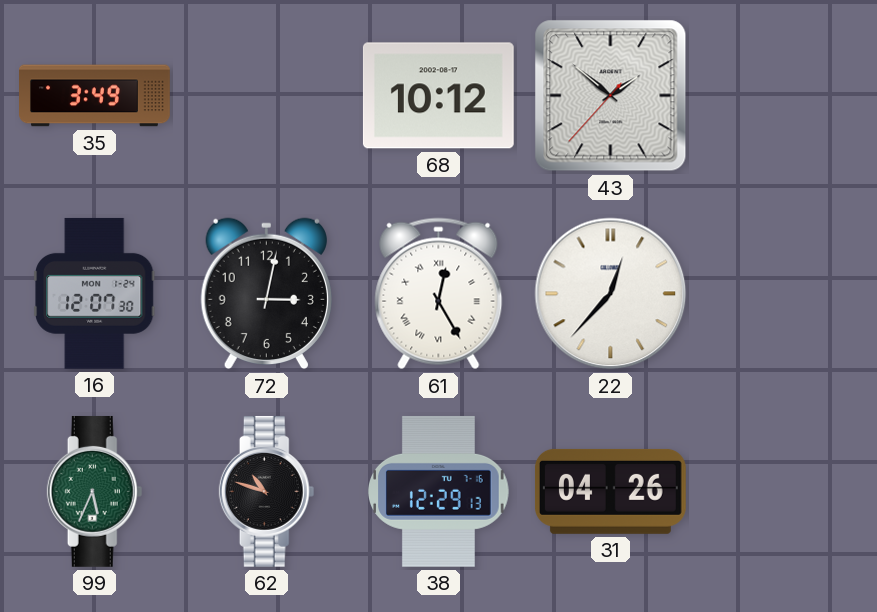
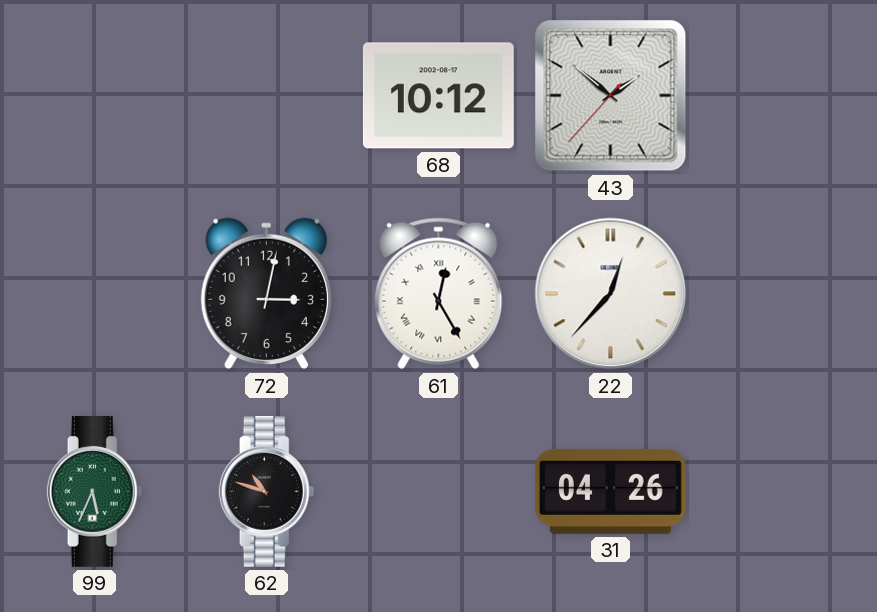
35: 3:49 -> none (95, 96)
16: 12:07 -> none (95, 293)
38: 12:29 -> none (439, 491)
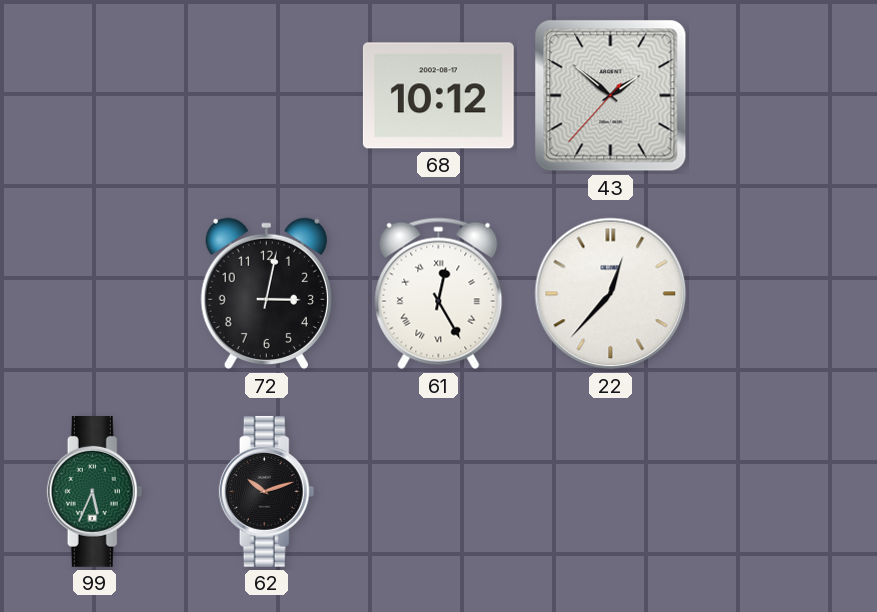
62: 10:48 -> 10:12 (267, 491)
31: 04:26 -> none (610, 491)
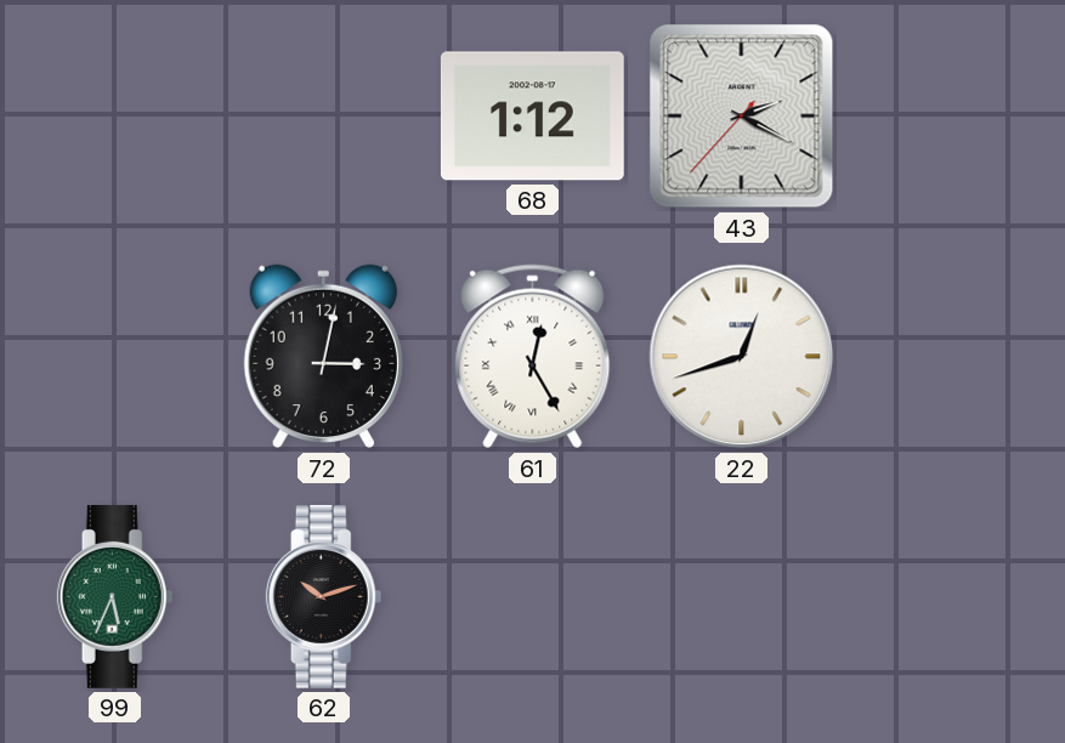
68: 10:12 -> 1:12 (532, 117)
43: 1:51 -> 2:19 (742, 117)
22: 12:37 -> 12:42 (742, 357)
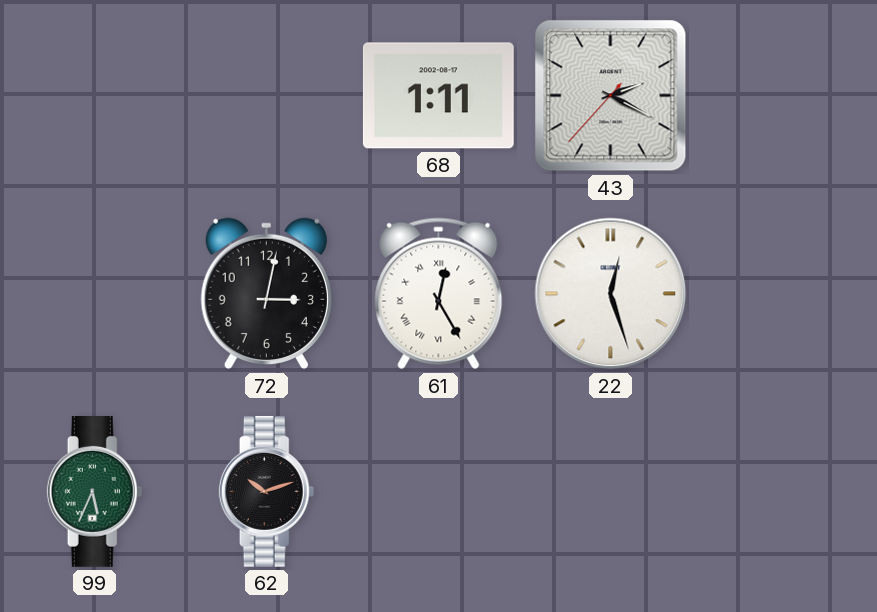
68: 1:12 -> 1:11 (438, 96)
22: 12:42 -> 12:27 (611, 294)
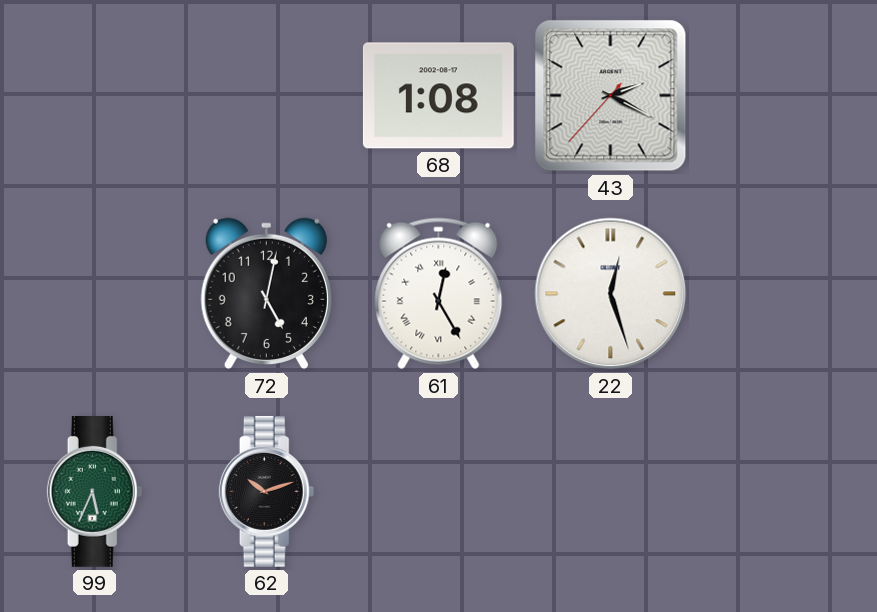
68: 1:11 -> 1:08 (438, 96)
72: 3:02 -> 5:02 (266, 294)
